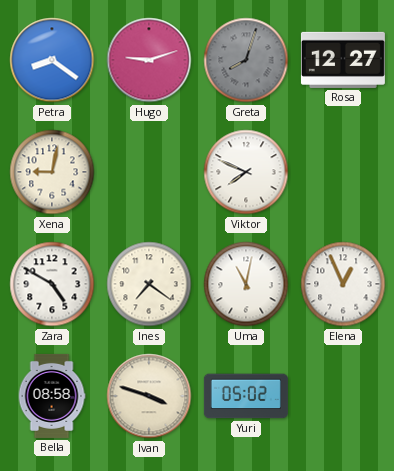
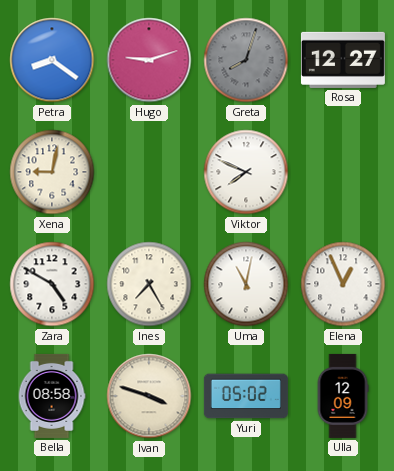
Ines: 7:21 -> 7:25 (149, 284)
Ulla: none -> 12:09 (343, 396)
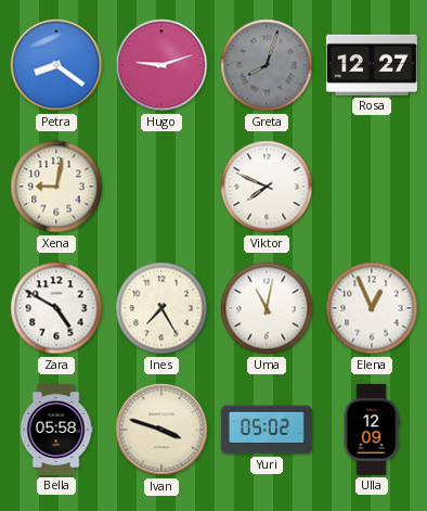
Bella: 08:58 -> 05:58 (56, 430)
